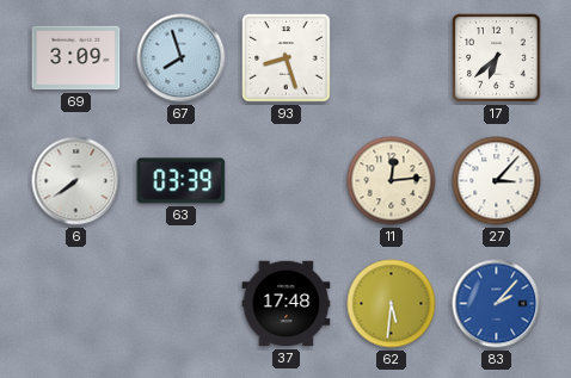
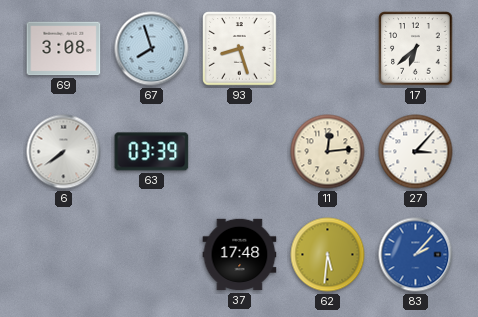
69: 3:09 -> 3:08 (64, 49)
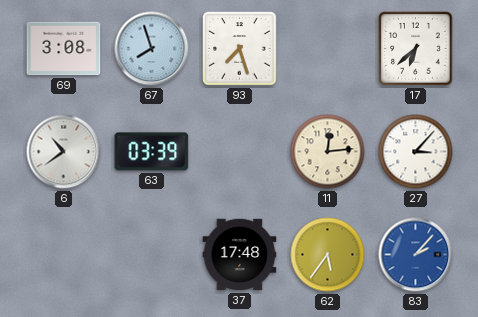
93: 8:27 -> 7:27 (240, 49)
6: 7:39 -> 10:39 (64, 152)
62: 5:31 -> 5:36 (328, 255)
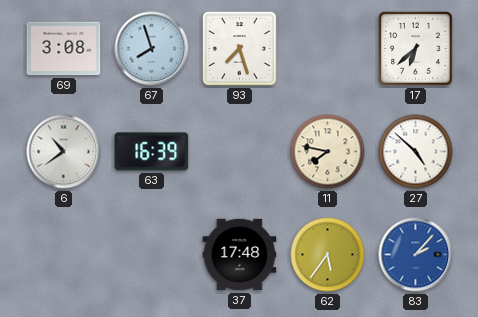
63: 03:39 -> 16:39 (152, 152)
11: 12:14 -> 7:47 (328, 152)
27: 3:07 -> 4:52 (416, 152)
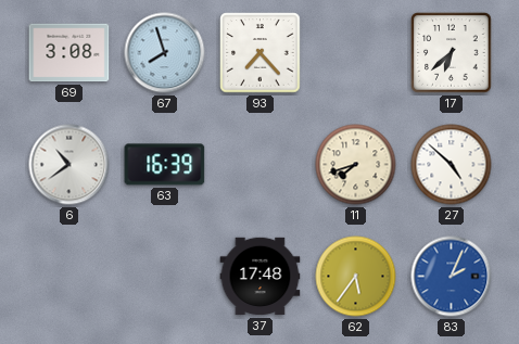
93: 7:27 -> 7:23 (261, 53)
11: 7:47 -> 7:42 (356, 165)
83: 2:07 -> 2:04 (452, 277)
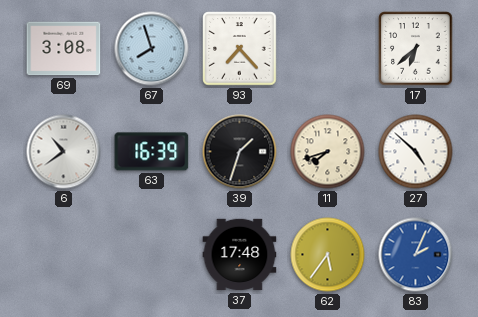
39: none -> 1:33 (240, 152)
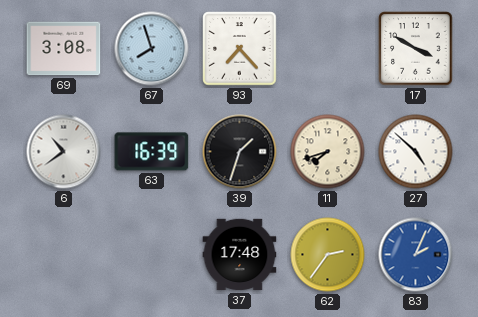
17: 6:38 -> 3:50 (416, 49)
62: 5:36 -> 2:36 (328, 255)
